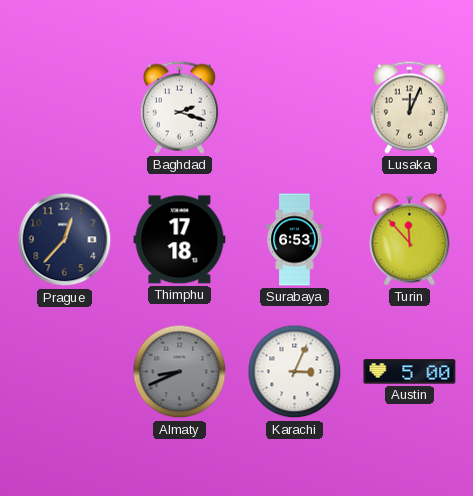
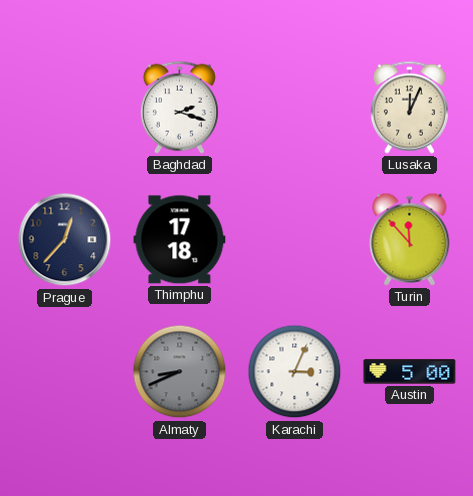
Surabaya: 6:53 -> none (295, 240)
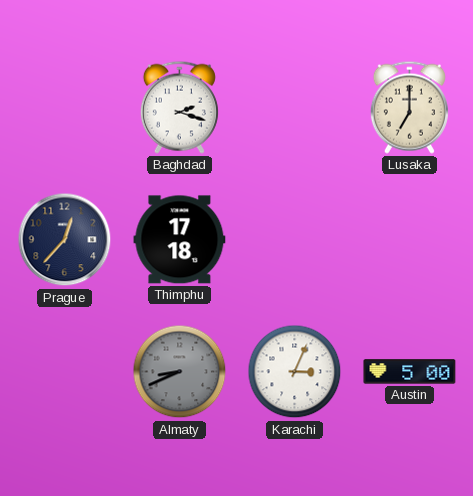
Lusaka: 12:04 -> 7:00 (409, 107)
Turin: 11:53 -> none (410, 239)
